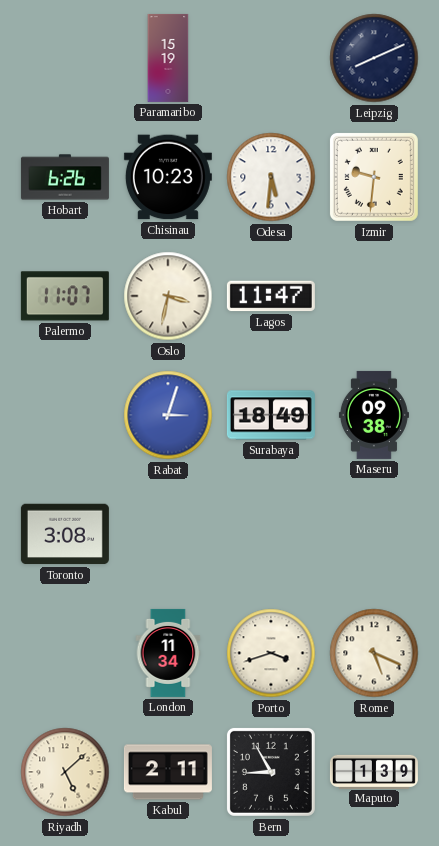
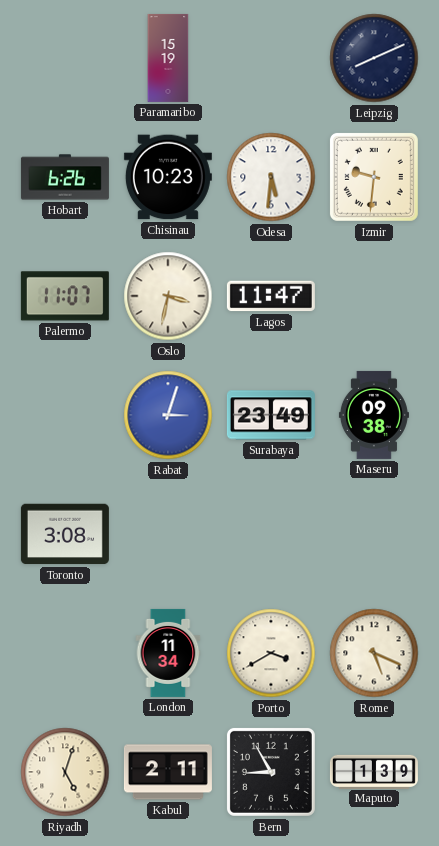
Surabaya: 18:49 -> 23:49 (271, 415)
Porto: 3:42 -> 3:40 (271, 653)
Riyadh: 5:08 -> 5:03 (65, 772)
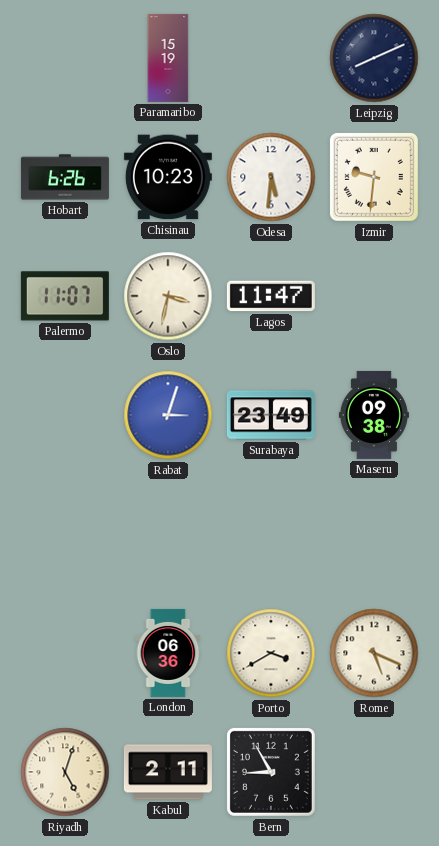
Toronto: 3:08 -> none (65, 534)
London: 11:34 -> 06:36 (168, 653)
Maputo: 1:39 -> none (374, 771)
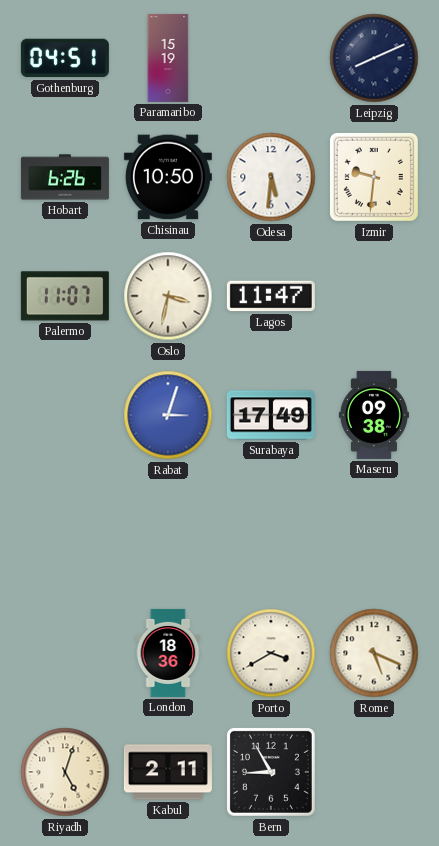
Gothenburg: none -> 04:51 (65, 58)
Chisinau: 10:23 -> 10:50 (168, 177)
Surabaya: 23:49 -> 17:49 (271, 415)
London: 06:36 -> 18:36 (168, 653)
